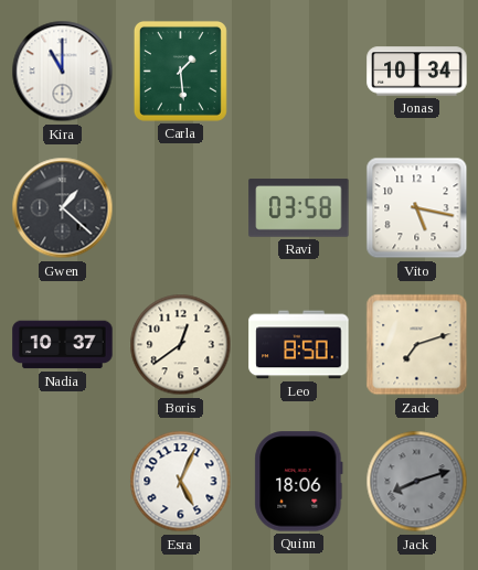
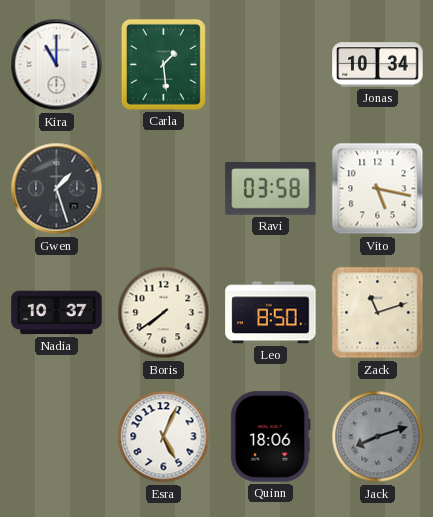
Gwen: 1:22 -> 1:27 (57, 189)
Boris: 12:39 -> 7:39 (164, 313)
Zack: 7:12 -> 11:12 (378, 313)
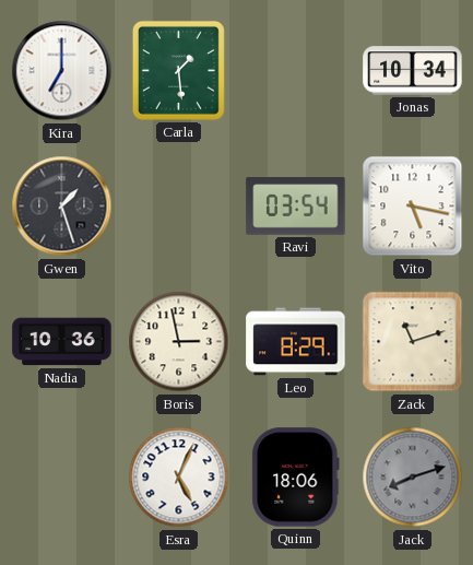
Kira: 11:00 -> 7:00 (62, 71)
Ravi: 03:58 -> 03:54 (296, 207)
Nadia: 10:37 -> 10:36 (62, 342)
Boris: 7:39 -> 2:58 (179, 342)
Leo: 8:50 -> 8:29 (296, 342)
